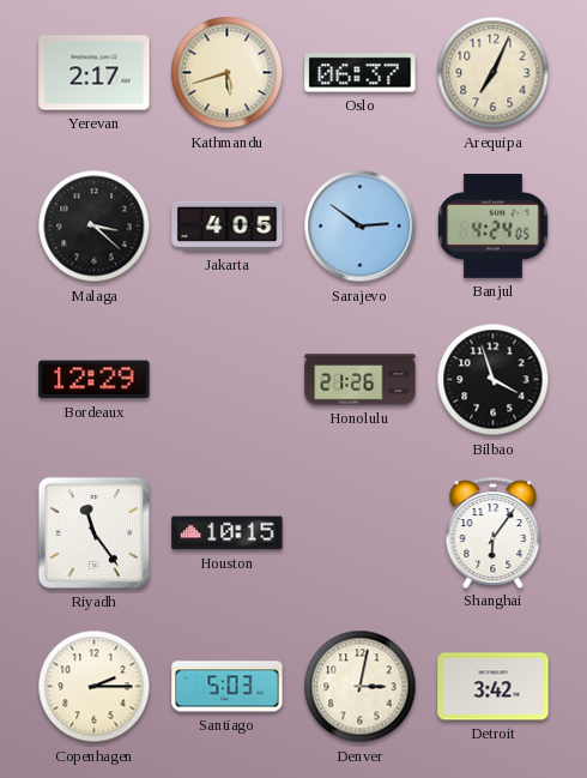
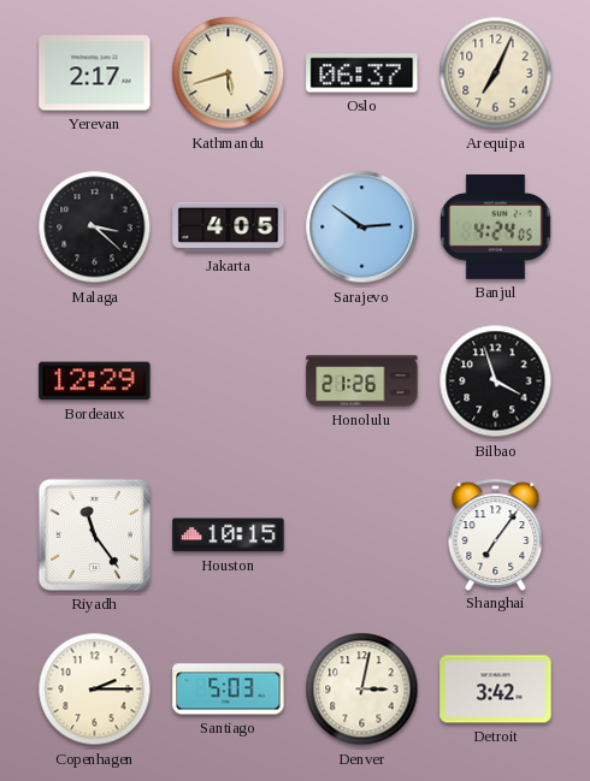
Shanghai: 6:06 -> 7:06 (496, 534)
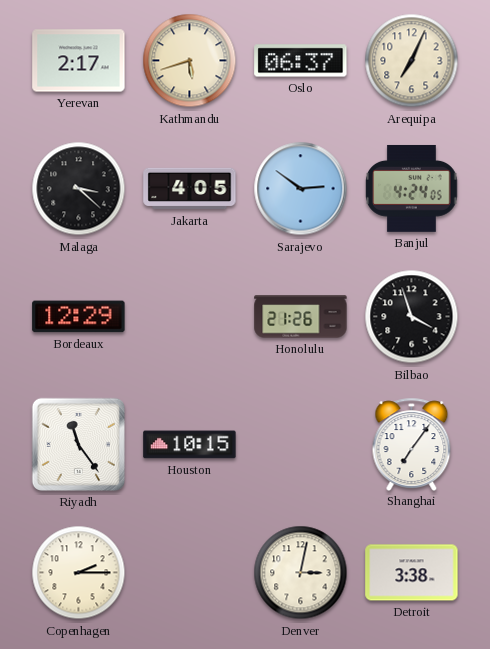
Santiago: 5:03 -> none (229, 690)
Detroit: 3:42 -> 3:38 (412, 573)
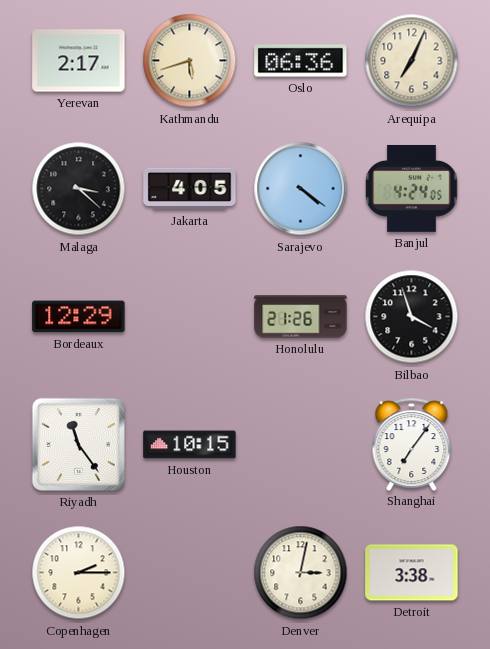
Oslo: 06:37 -> 06:36 (301, 61)
Sarajevo: 2:51 -> 4:21 (301, 189)
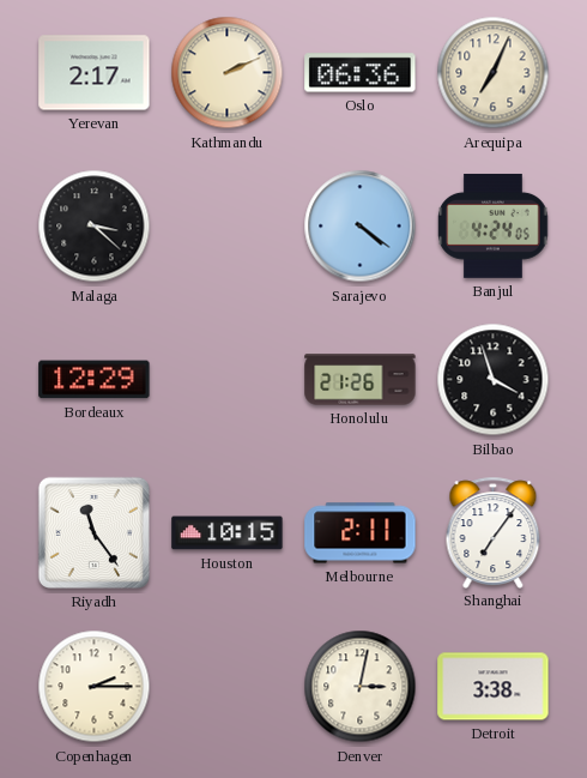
Kathmandu: 5:42 -> 2:11 (228, 73)
Jakarta: 4:05 -> none (190, 189)
Melbourne: none -> 2:11 (361, 533)
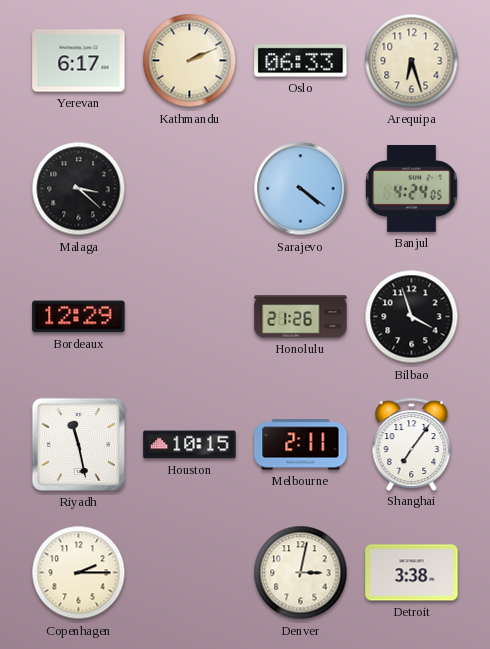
Yerevan: 2:17 -> 6:17 (79, 61)
Oslo: 06:36 -> 06:33 (301, 61)
Arequipa: 7:04 -> 6:27 (412, 61)
Riyadh: 11:24 -> 11:28 (78, 444)
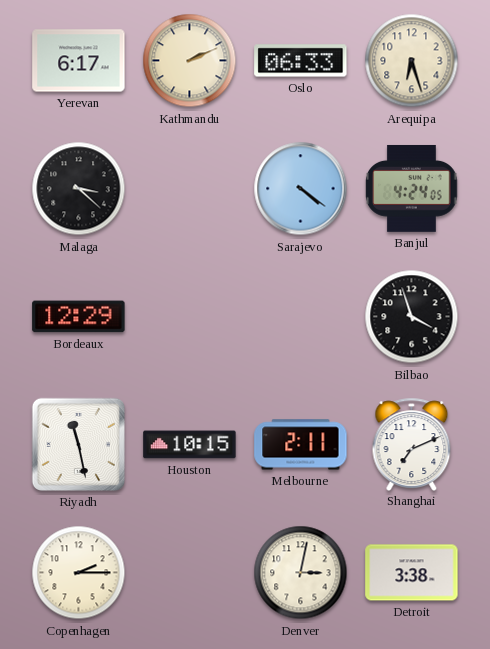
Honolulu: 21:26 -> none (301, 317)
Shanghai: 7:06 -> 7:11 (412, 444)
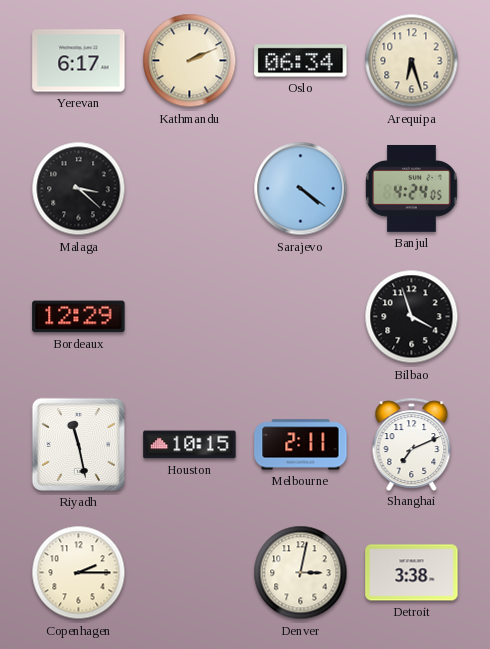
Oslo: 06:33 -> 06:34 (301, 61)
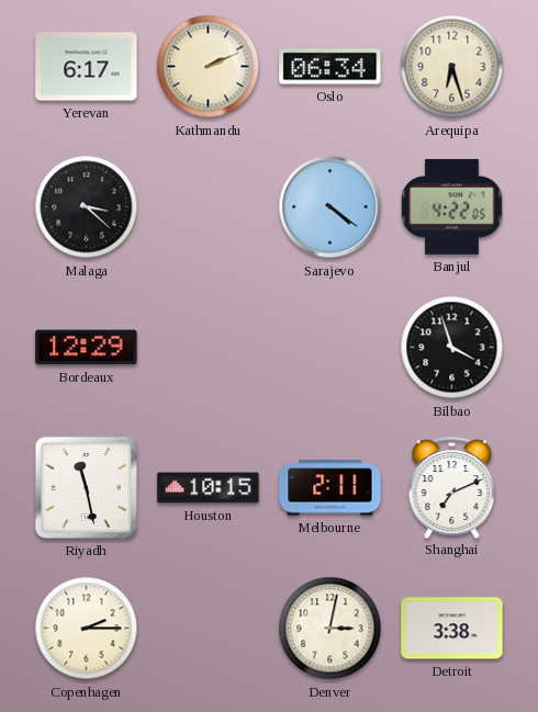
Banjul: 4:24 -> 4:22 (452, 206)
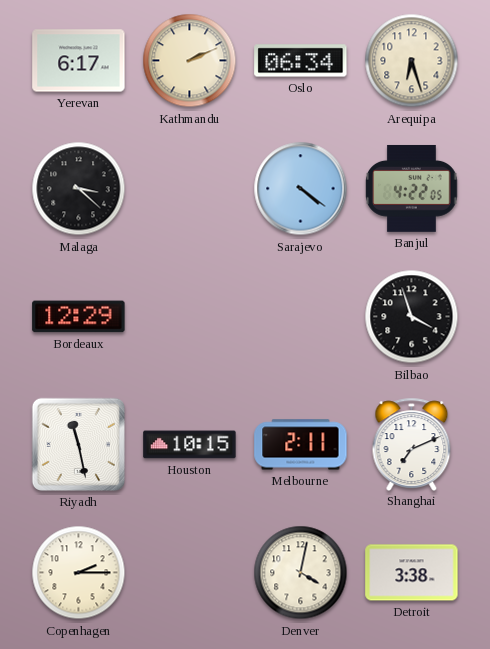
Denver: 3:02 -> 4:02 (301, 573)
